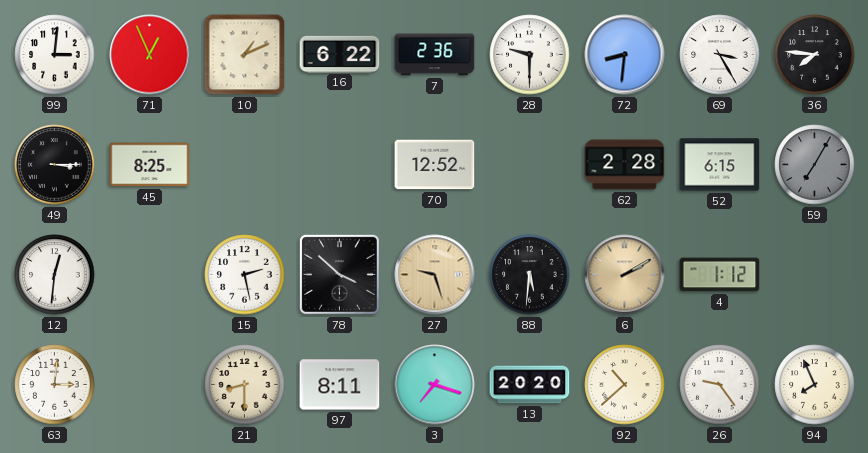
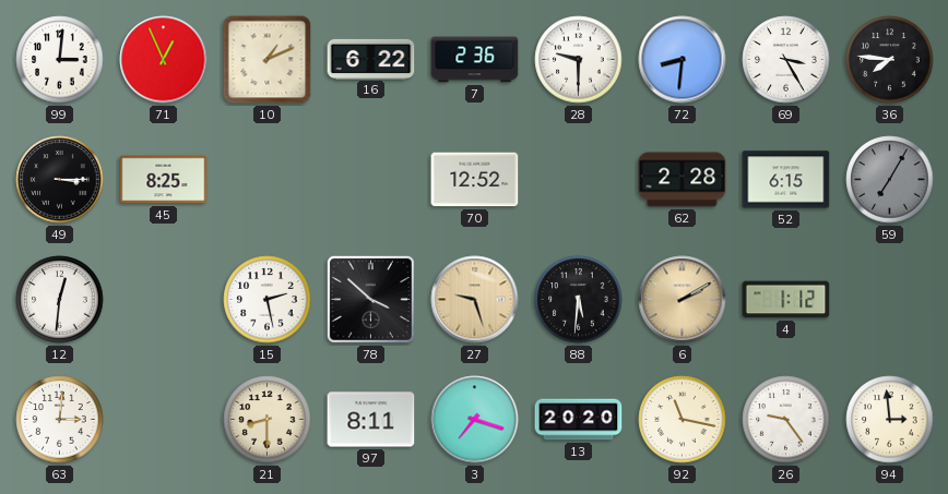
92: 10:38 -> 11:17 (683, 420)
94: 7:56 -> 2:59 (890, 420)
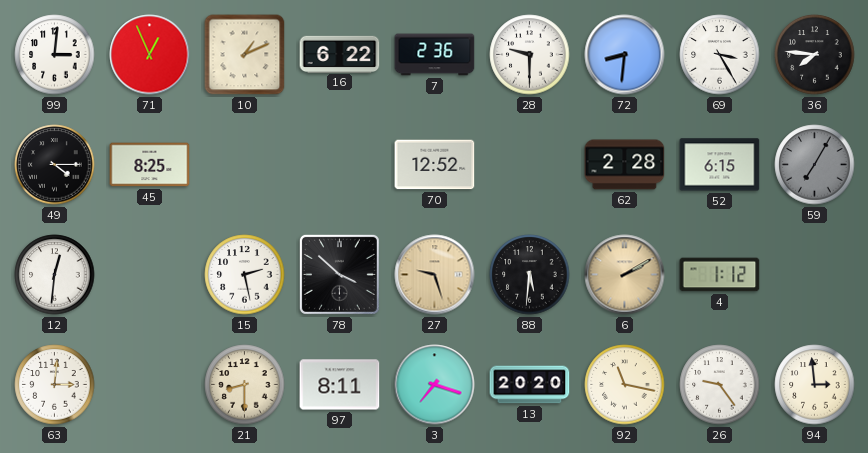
49: 3:15 -> 4:15 (55, 165)
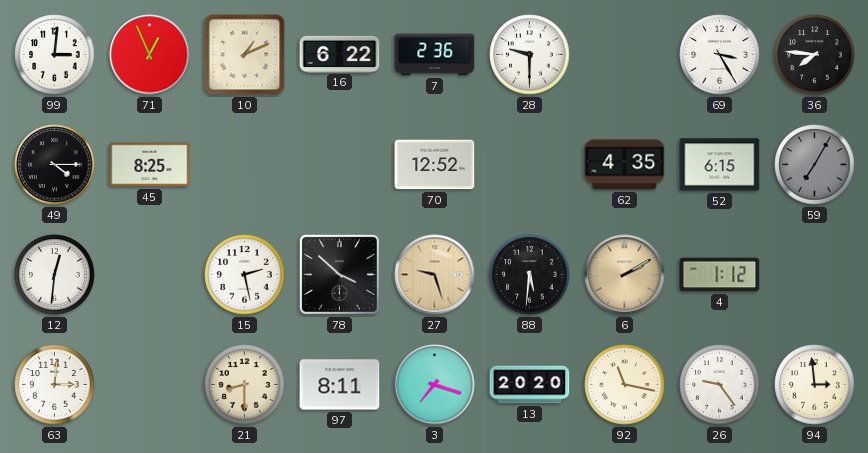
72: 8:31 -> none (625, 55)
62: 2:28 -> 4:35 (625, 165)
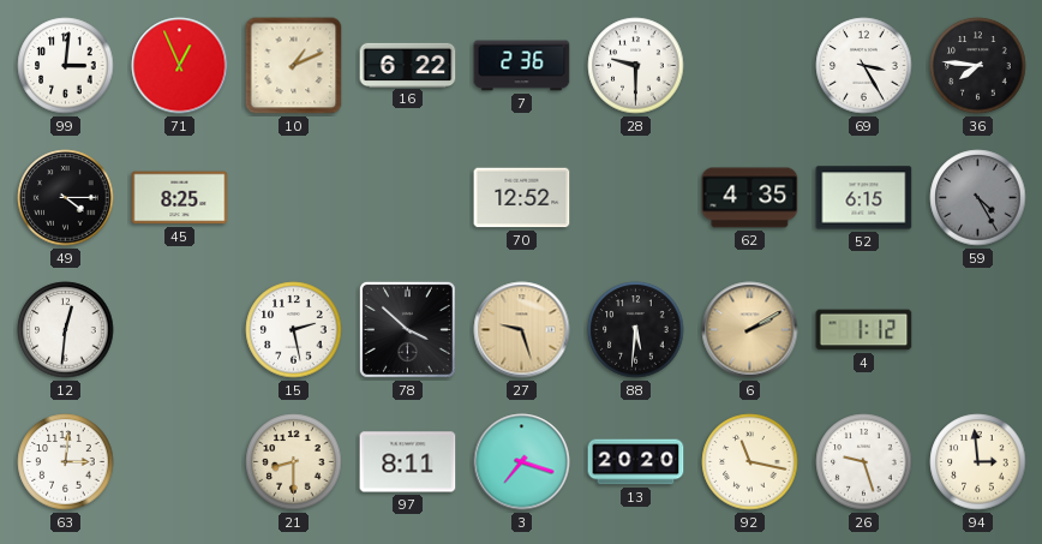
59: 7:05 -> 4:25 (978, 198)
26: 9:24 -> 9:27 (864, 462)
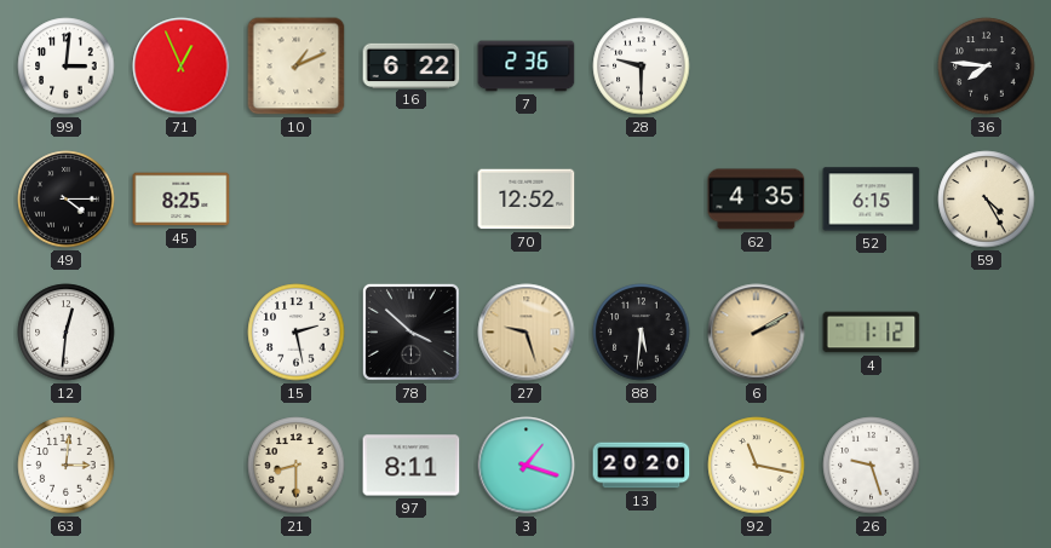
69: 3:25 -> none (864, 66)
59 dial: grey -> cream (987, 200)
3: 7:18 -> 1:18 (527, 466)
94: 2:59 -> none (978, 462)
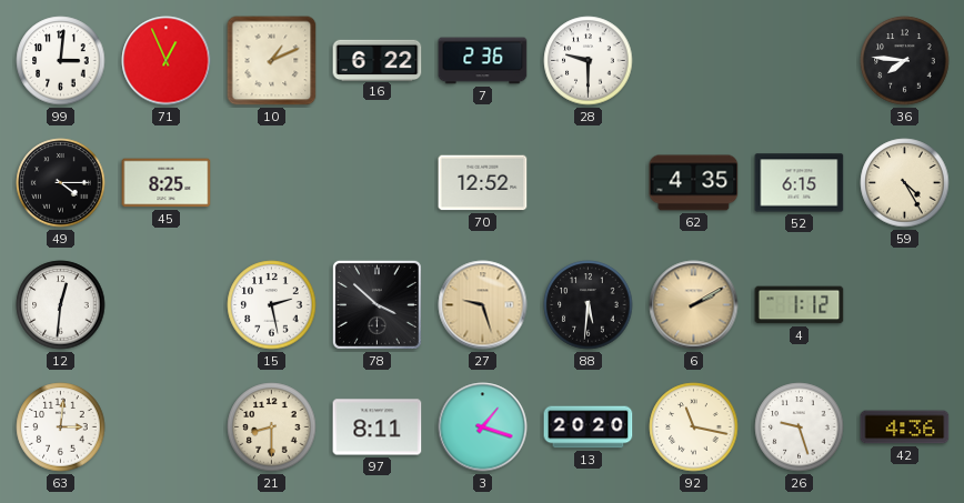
42: none -> 4:36 (905, 427)
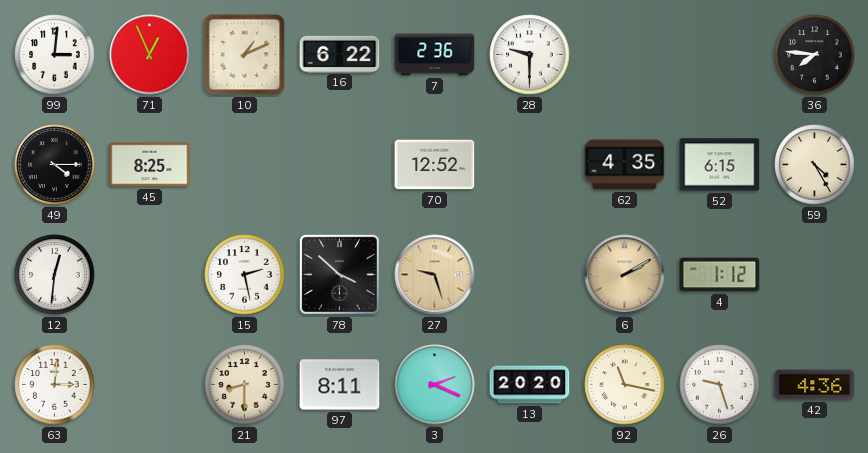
88: 5:31 -> none (589, 305)
3: 1:18 -> 2:19 (435, 385)
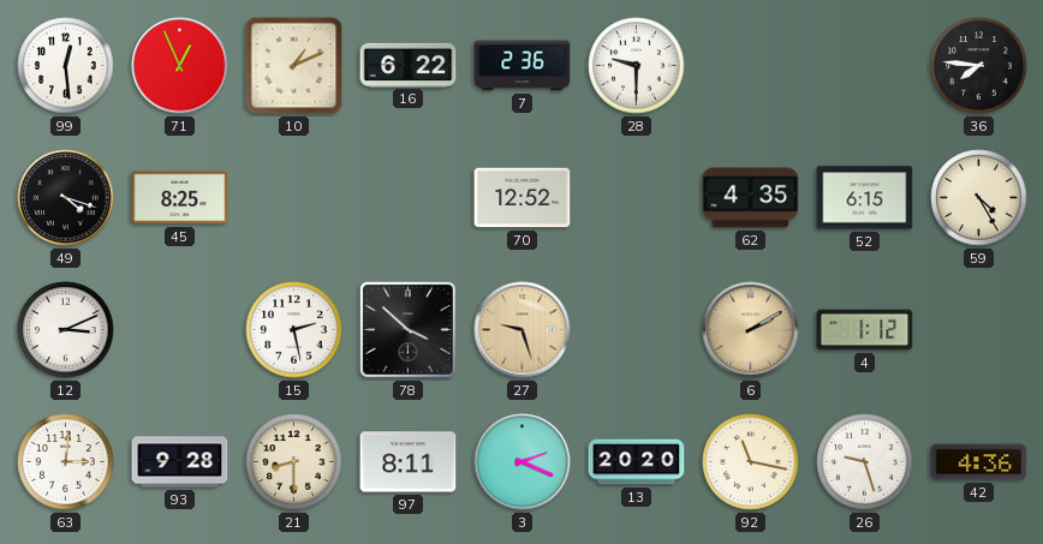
99: 3:01 -> 12:29 (66, 66)
49: 4:15 -> 4:18 (66, 198)
12: 12:31 -> 3:11 (66, 330)
93: none -> 9:28 (180, 462)
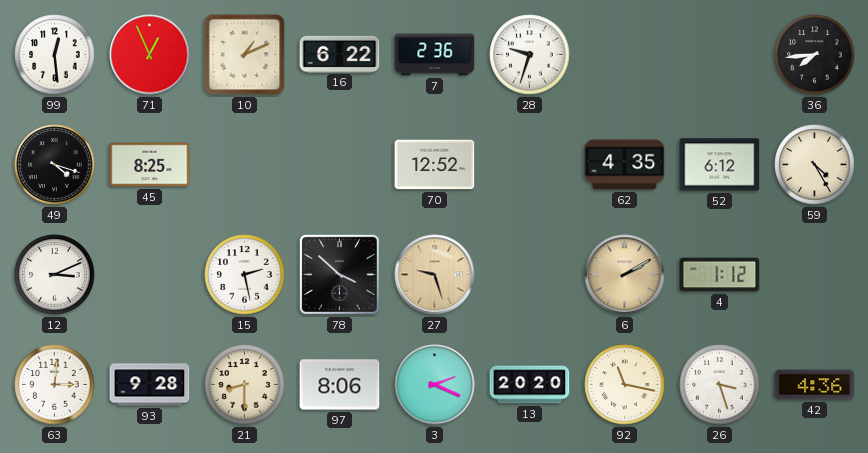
28: 9:30 -> 9:33 (530, 55)
36: 7:46 -> 7:44 (815, 55)
52: 6:15 -> 6:12 (720, 165)
97: 8:11 -> 8:06 (340, 385)
26: 9:27 -> 3:27 (720, 385)
